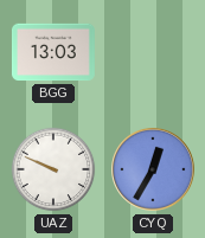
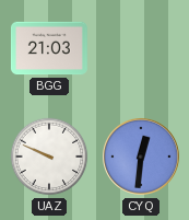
BGG: 13:03 -> 21:03 (49, 48)
CYQ: 12:35 -> 12:31 (142, 158)
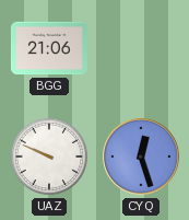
BGG: 21:03 -> 21:06 (49, 48)
CYQ: 12:31 -> 12:27 (142, 158)
